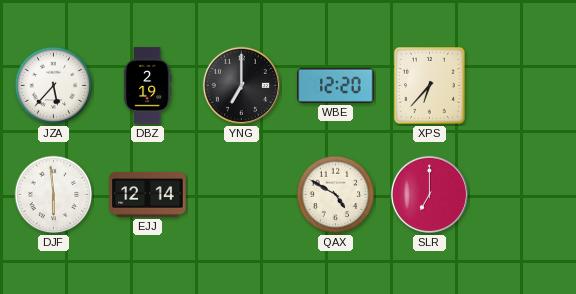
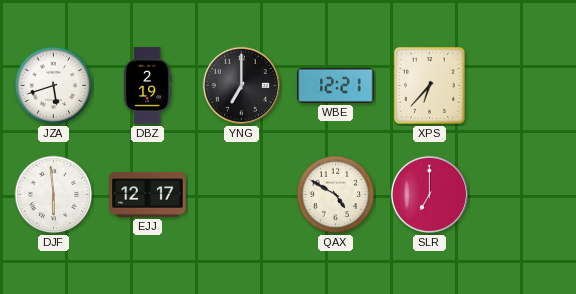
JZA: 5:37 -> 5:42 (54, 86)
WBE: 12:20 -> 12:21 (336, 85)
EJJ: 12:14 -> 12:17 (148, 194)
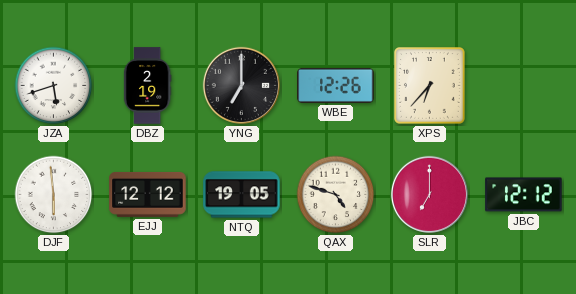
WBE: 12:21 -> 12:26 (336, 85)
EJJ: 12:17 -> 12:12 (148, 194)
NTQ: none -> 19:05 (242, 195)
QAX: 4:50 -> 4:48 (336, 195)
JBC: none -> 12:12 (524, 195)
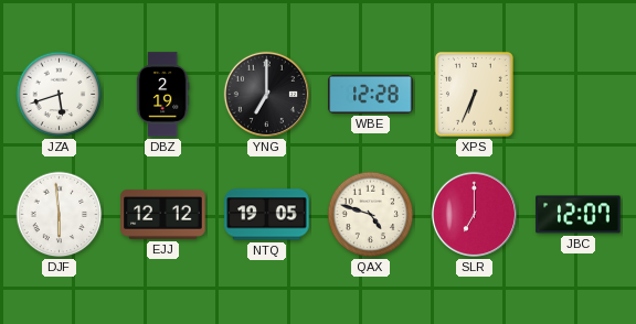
WBE: 12:26 -> 12:28 (371, 94)
XPS: 6:37 -> 6:34 (475, 95)
JBC: 12:12 -> 12:07 (579, 215)
